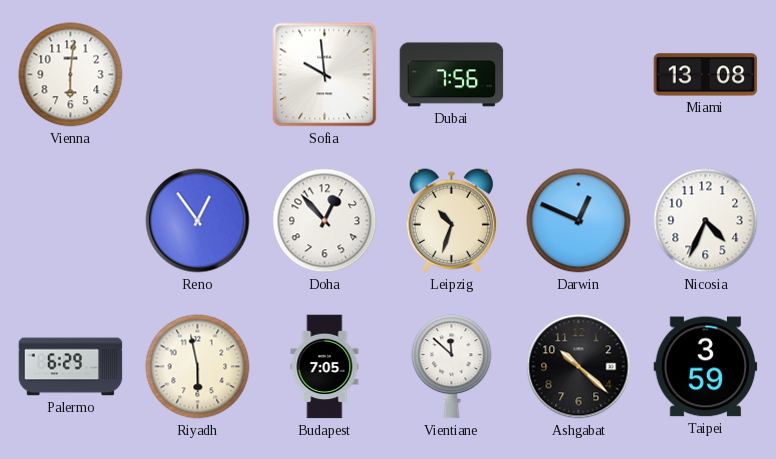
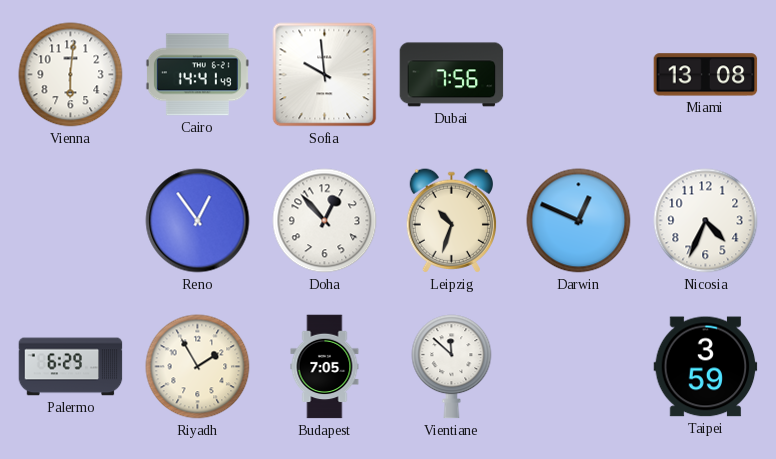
Cairo: none -> 14:41 (197, 75)
Riyadh: 5:58 -> 1:55 (198, 367)
Ashgabat: 10:22 -> none (579, 367)
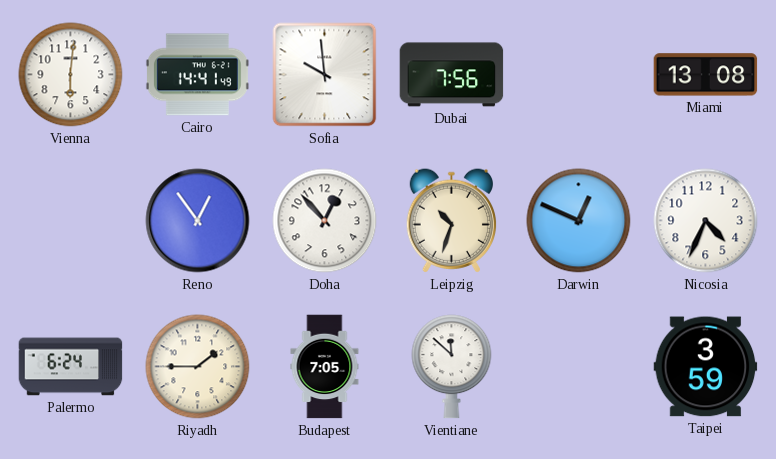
Palermo: 6:29 -> 6:24 (71, 367)
Riyadh: 1:55 -> 1:45 (198, 367)
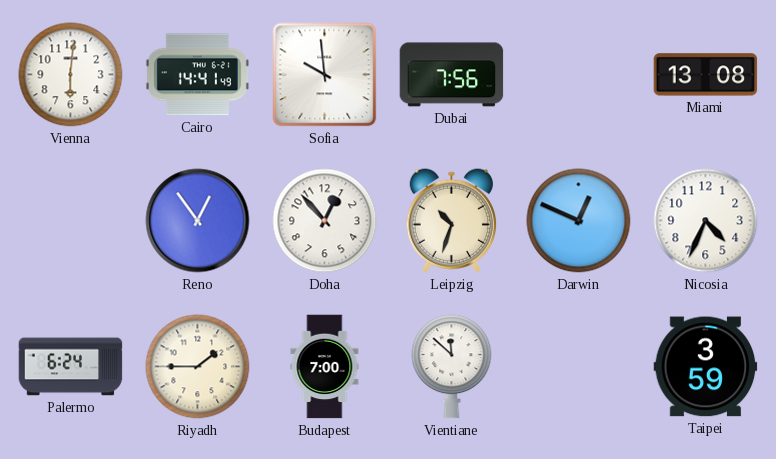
Budapest: 7:05 -> 7:00 (325, 367)
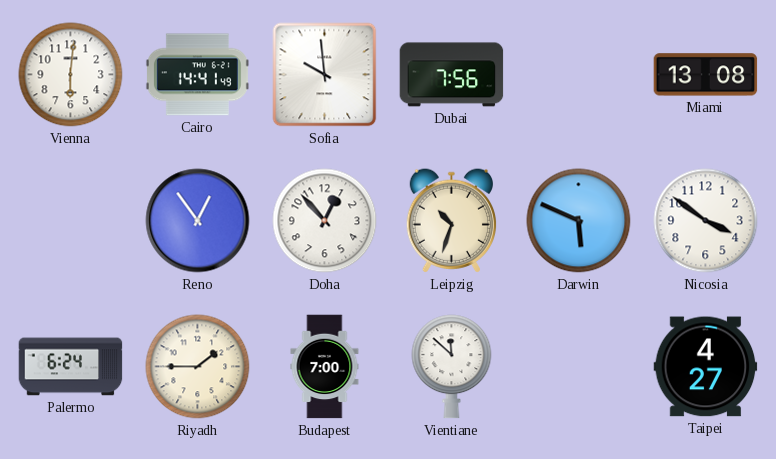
Darwin: 12:49 -> 5:49 (579, 221)
Nicosia: 4:34 -> 3:51 (706, 221)
Taipei: 3:59 -> 4:27 (706, 367)
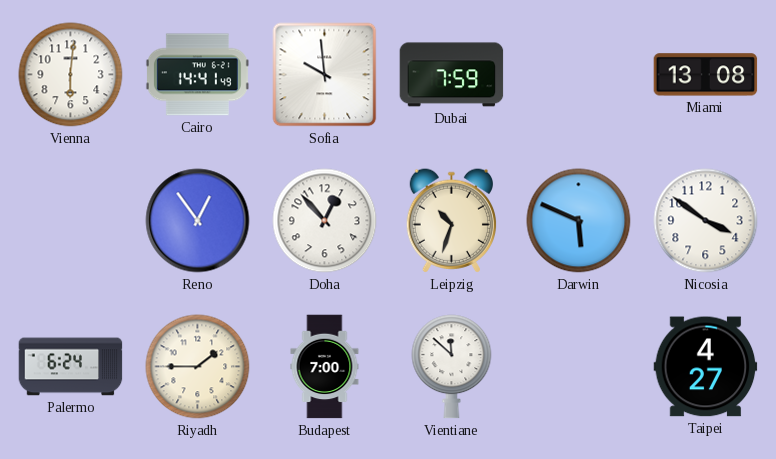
Dubai: 7:56 -> 7:59 (452, 75)
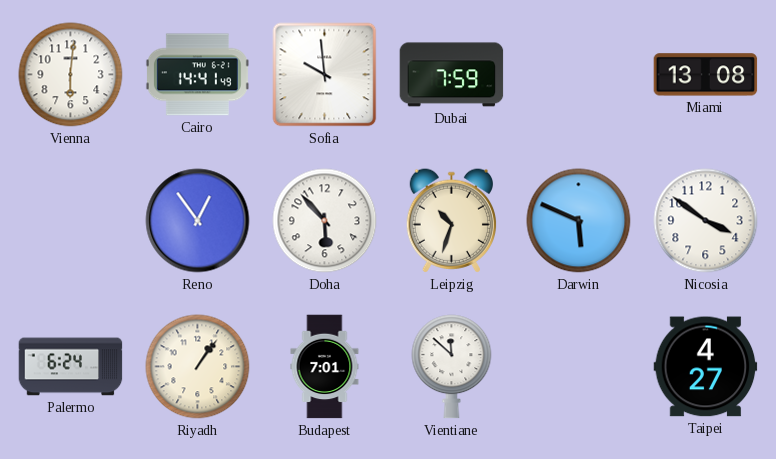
Doha: 12:53 -> 5:53 (325, 221)
Riyadh: 1:45 -> 1:06 (198, 367)
Budapest: 7:00 -> 7:01 (325, 367)
